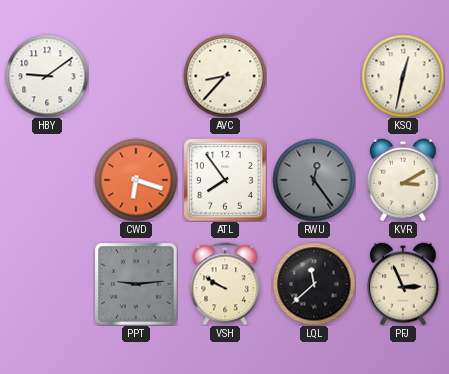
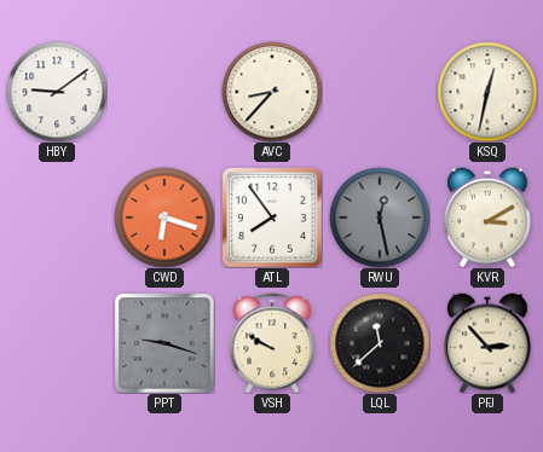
RWU: 12:24 -> 12:28 (380, 218)
PPT: 9:14 -> 9:18 (164, 343)
PFJ: 2:56 -> 2:53 (487, 343)
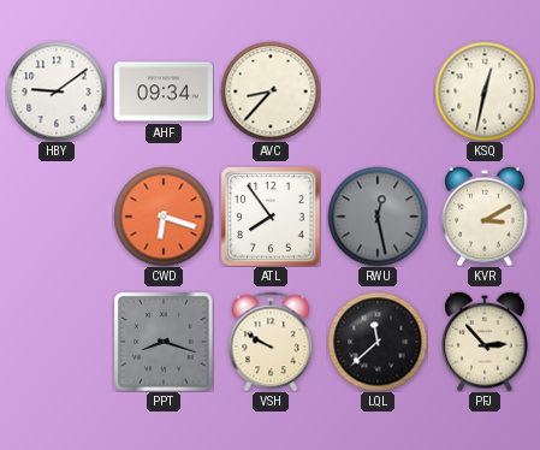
AHF: none -> 09:34 (164, 91)
PPT: 9:18 -> 8:18 (164, 342)
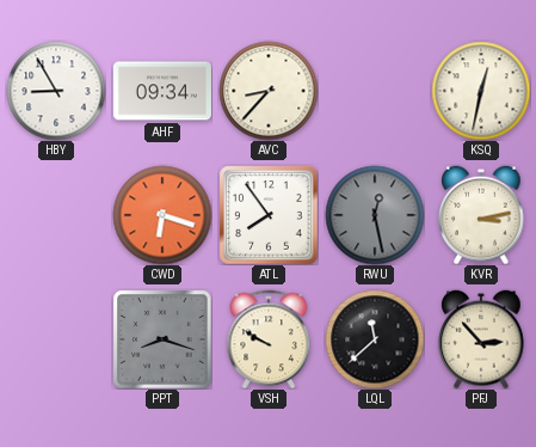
HBY: 9:09 -> 8:55 (56, 91)
KVR: 3:10 -> 3:13 (481, 215)
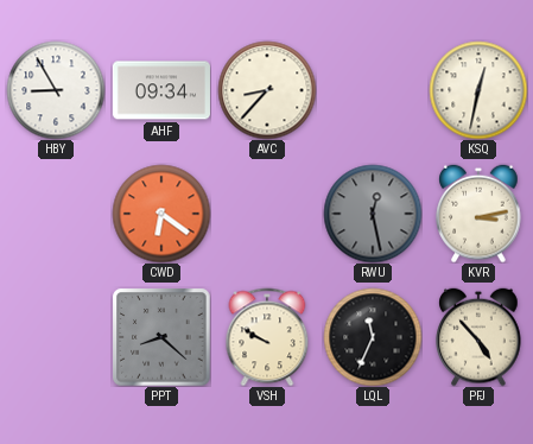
CWD: 6:18 -> 6:21 (161, 214)
ATL: 7:54 -> none (269, 215)
PPT: 8:18 -> 8:22 (161, 337)
LQL: 11:38 -> 11:34 (373, 337)
PFJ: 2:53 -> 4:53 (478, 337)
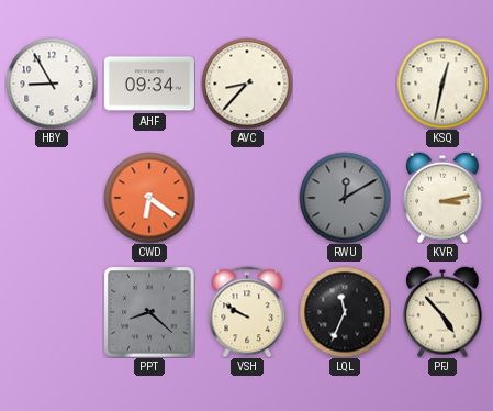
RWU: 12:28 -> 12:10 (345, 198)
